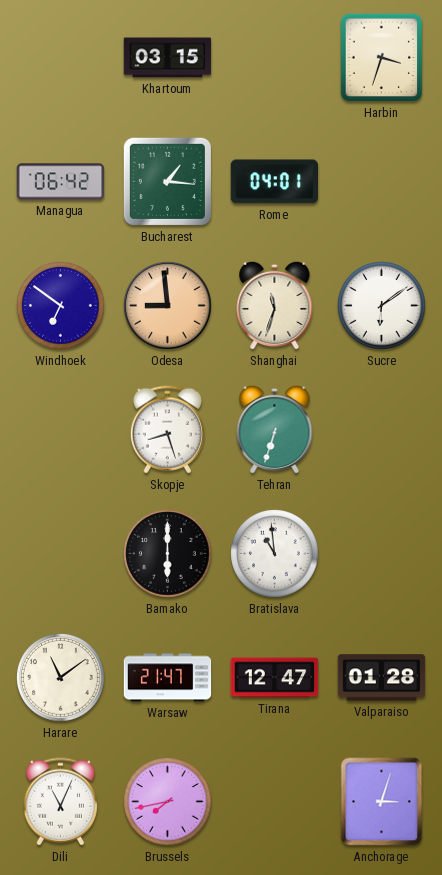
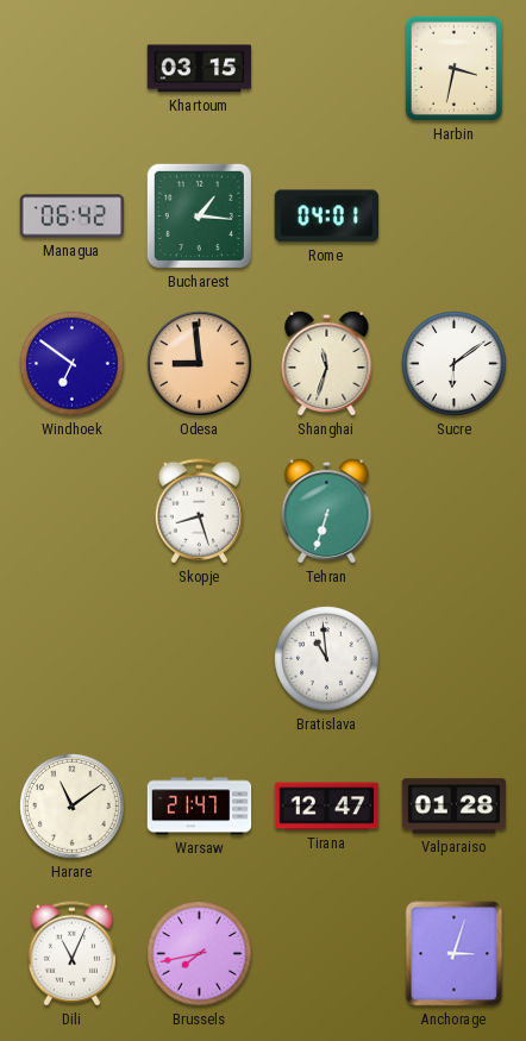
Harbin: 3:33 -> 3:32 (455, 69)
Bamako: 6:00 -> none (168, 554)
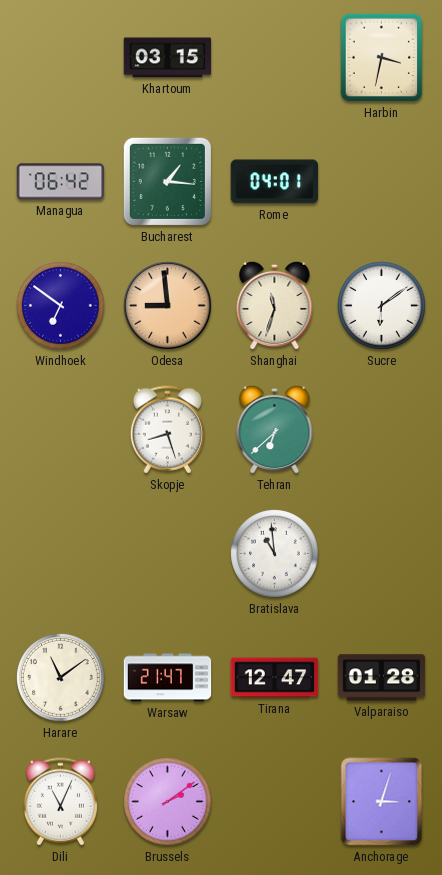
Tehran: 6:33 -> 6:38 (275, 429)
Brussels: 7:43 -> 2:09 (168, 802)
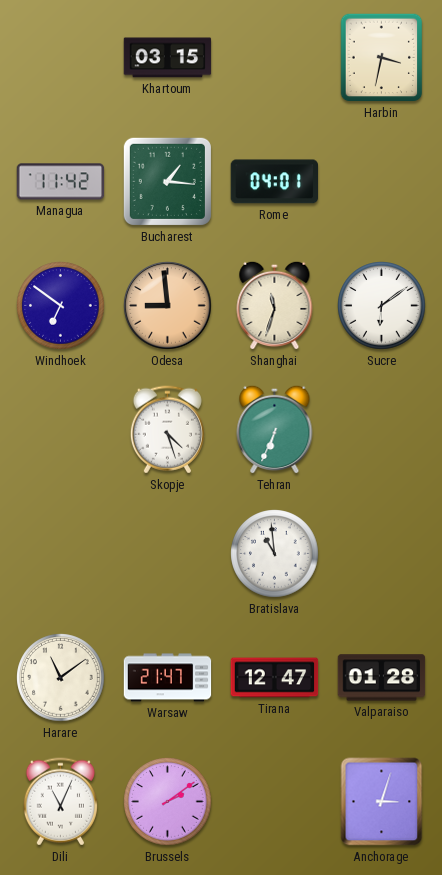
Managua: 06:42 -> 11:42 (61, 182)
Skopje: 8:27 -> 4:27 (167, 430)
Tehran: 6:38 -> 6:34 (275, 429)
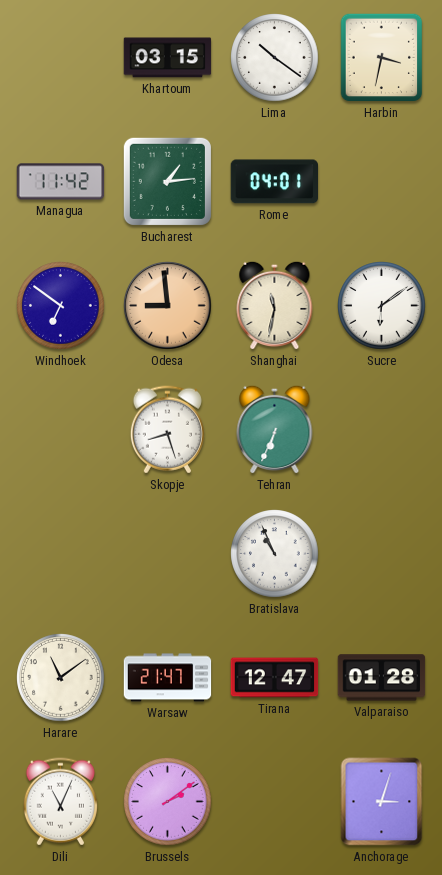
Lima: none -> 10:21 (275, 58)
Bucharest: 1:16 -> 1:14 (167, 181)
Shanghai: 11:33 -> 11:32 (275, 305)
Skopje: 4:27 -> 8:27 (167, 430)
Bratislava: 10:59 -> 10:56 (275, 554)
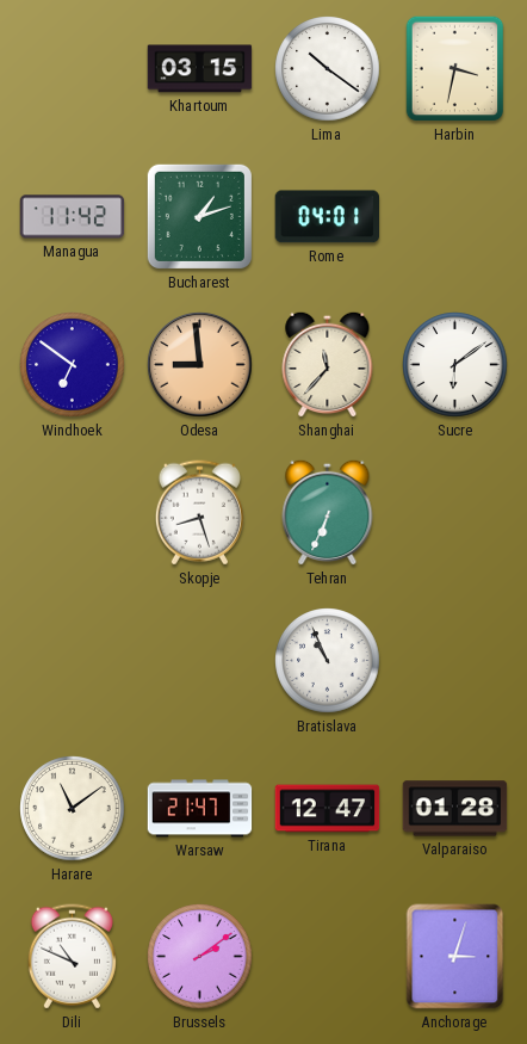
Bucharest: 1:14 -> 1:12 (199, 216)
Shanghai: 11:32 -> 11:37 (328, 364)
Dili: 11:04 -> 10:49 (72, 957)
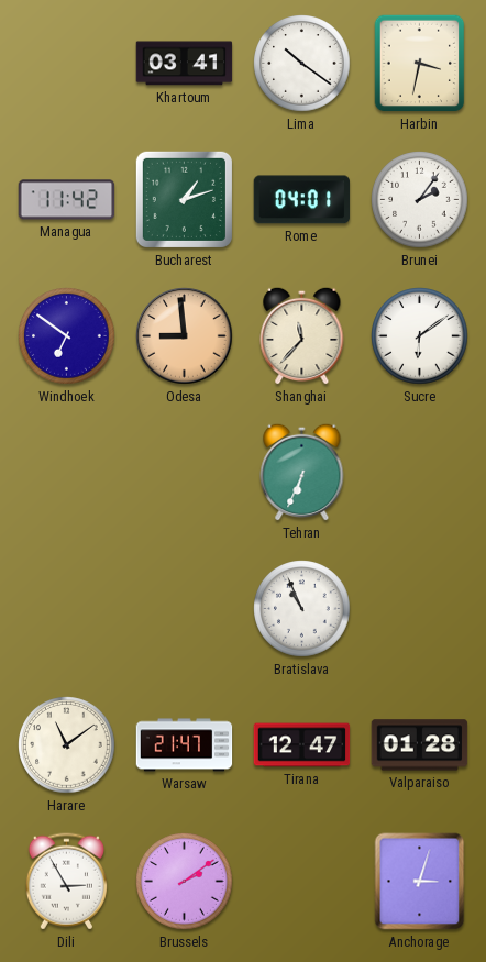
Khartoum: 03:15 -> 03:41 (185, 64)
Brunei: none -> 2:06 (420, 200)
Skopje: 8:27 -> none (199, 513)
Dili: 10:49 -> 2:55 (66, 882)
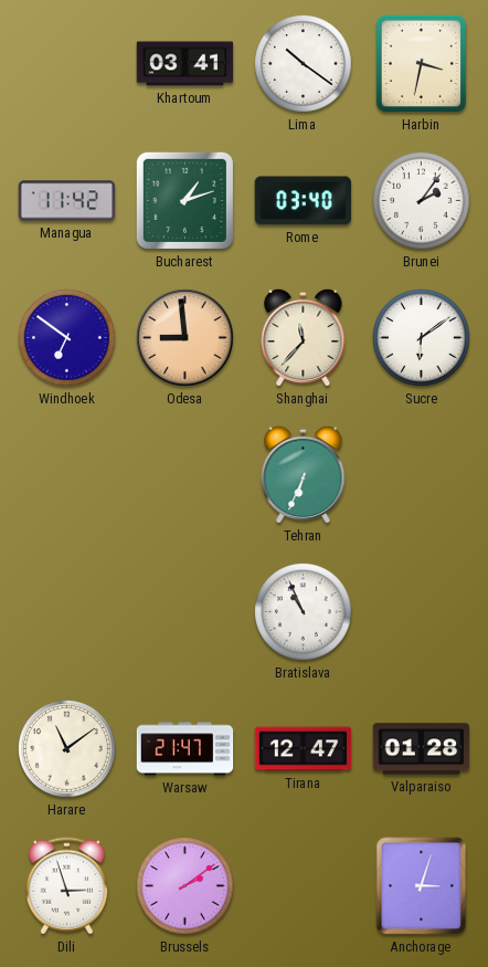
Rome: 04:01 -> 03:40 (303, 201)
Dili: 2:55 -> 2:57 (66, 886)
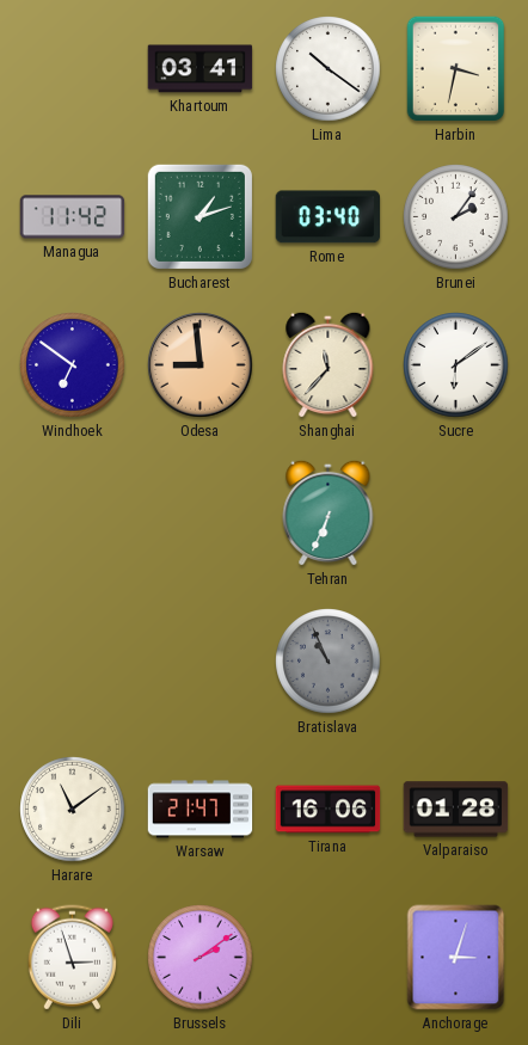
Bratislava dial: white -> grey (329, 662)
Tirana: 12:47 -> 16:06 (329, 810)
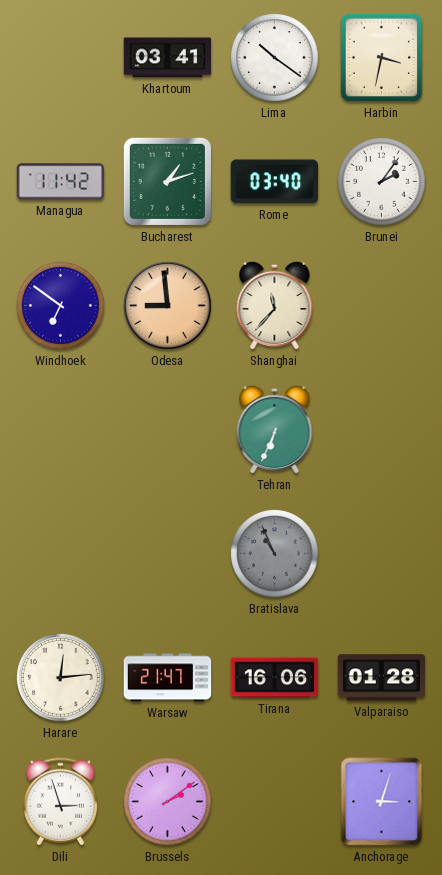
Sucre: 6:09 -> none (456, 365)
Harare: 11:09 -> 12:14 (61, 678)
